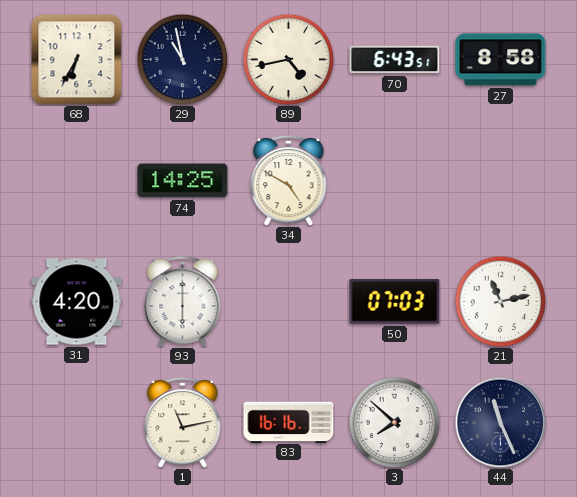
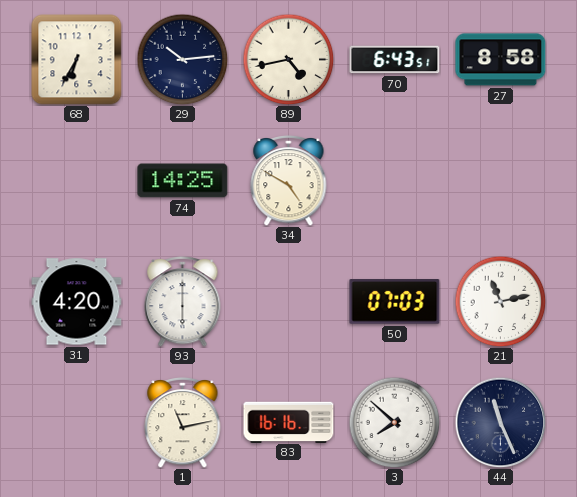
29: 10:58 -> 10:14 (182, 59)
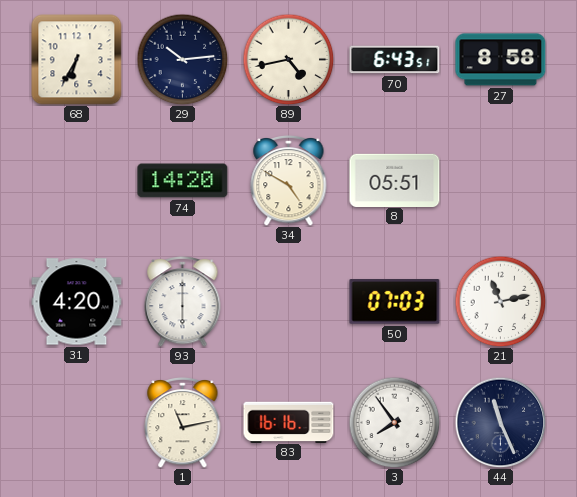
74: 14:25 -> 14:20 (183, 181)
8: none -> 05:51 (395, 180)
3: 7:52 -> 7:54 (394, 422)
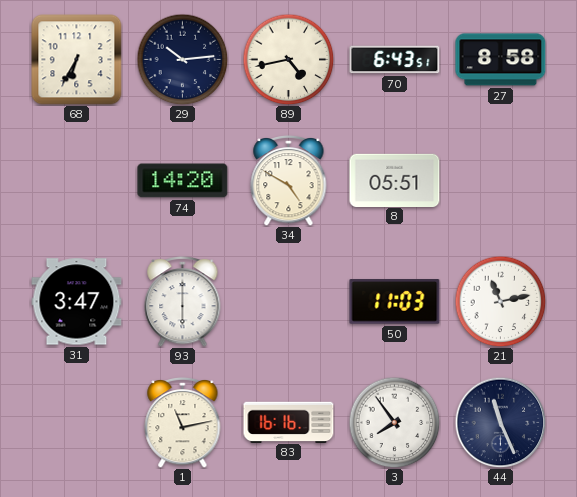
31: 4:20 -> 3:47 (77, 302)
50: 07:03 -> 11:03 (395, 302)
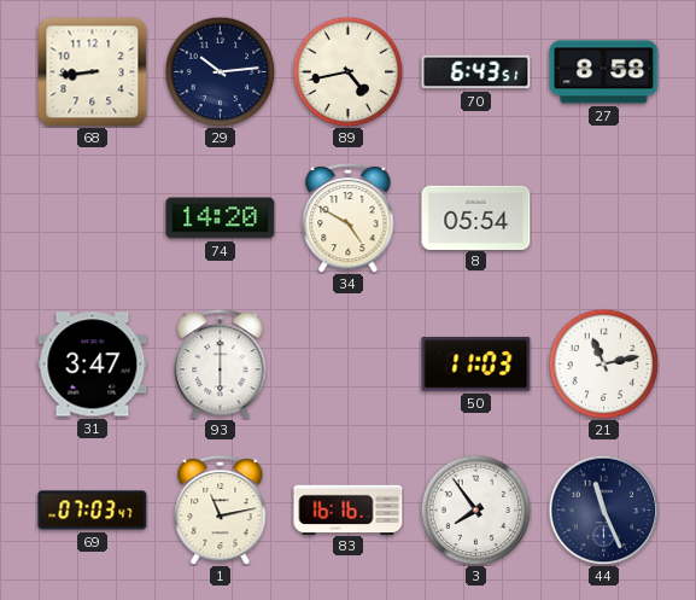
68: 6:35 -> 8:44 (93, 72)
8: 05:51 -> 05:54 (476, 217)
69: none -> 07:03 (93, 511)
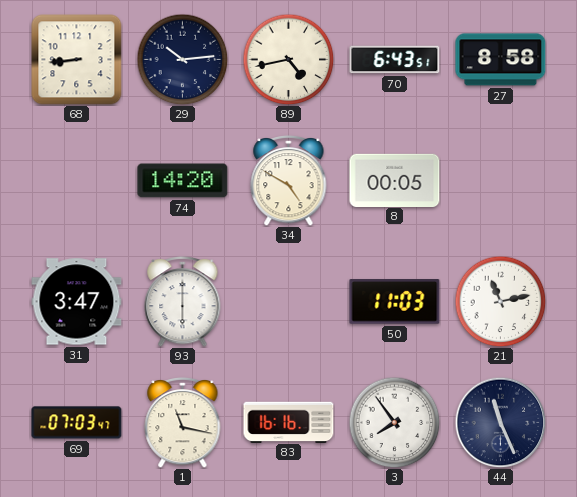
8: 05:54 -> 00:05 (395, 180)
1: 11:13 -> 11:17 (183, 422)
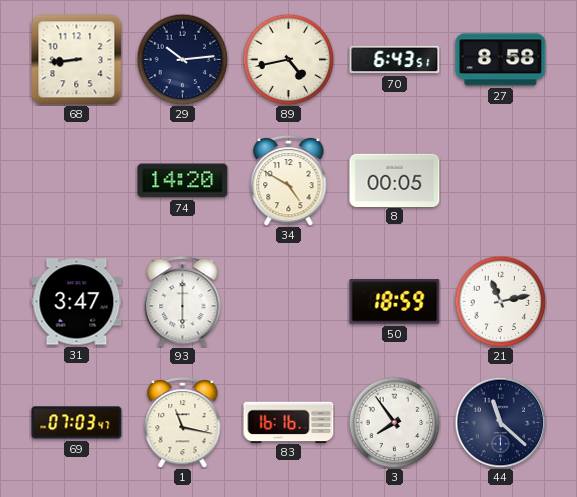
50: 11:03 -> 18:59 (395, 302)
44: 11:26 -> 11:22 (500, 422)
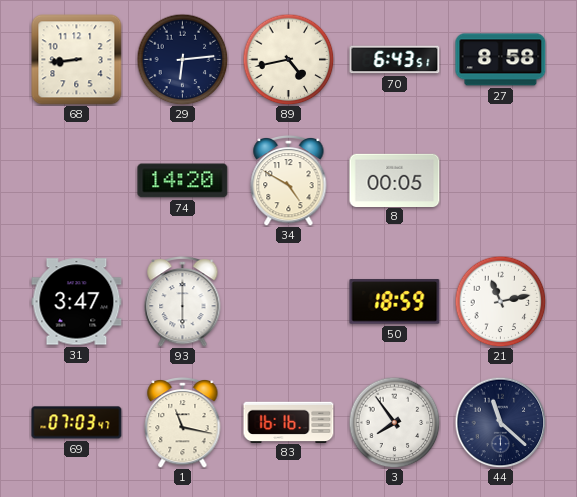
29: 10:14 -> 6:14 (182, 59)
